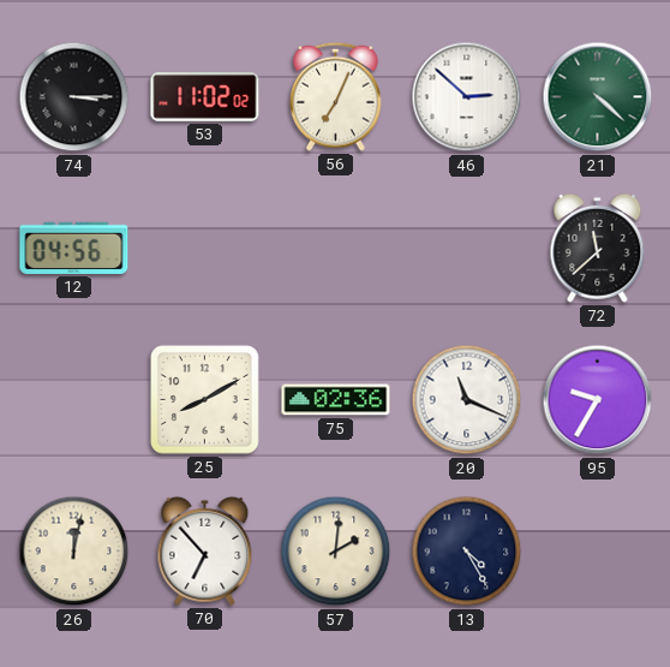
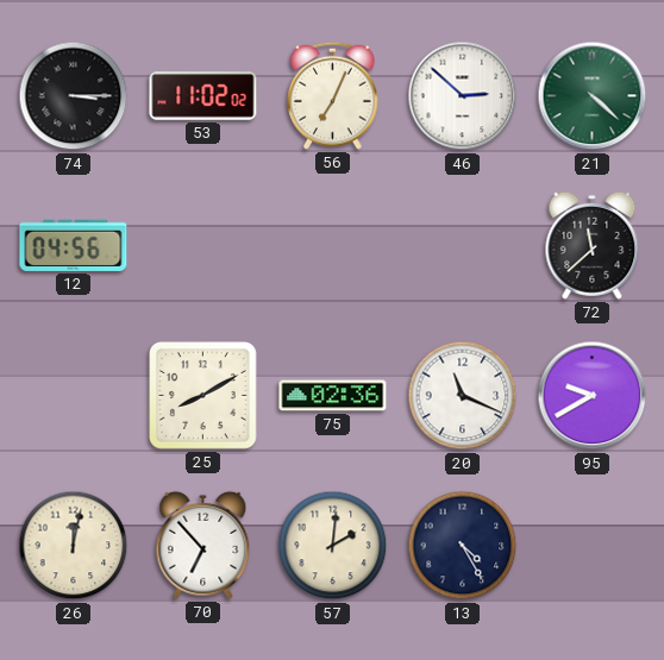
95: 9:35 -> 9:40 (593, 396)
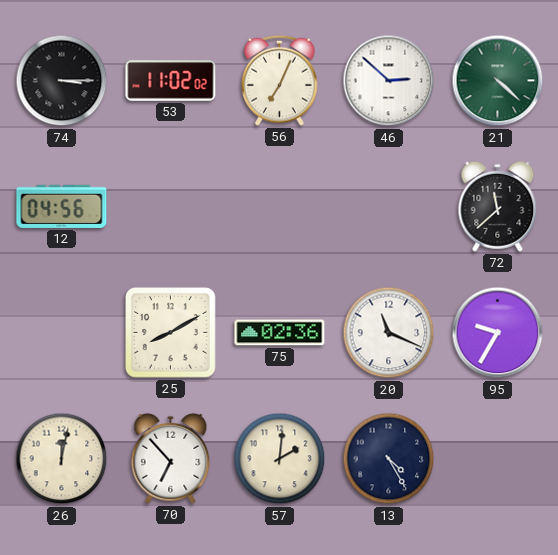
95: 9:40 -> 9:35 (498, 333)
